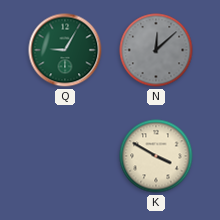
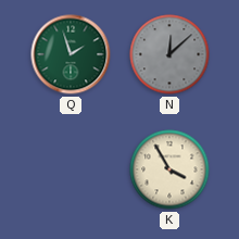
Q: 9:05 -> 1:57 (71, 54)
K: 3:50 -> 3:55 (169, 169)
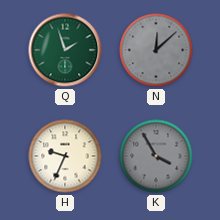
H: none -> 9:34 (65, 156)
K dial: cream -> grey (156, 156)
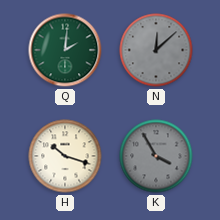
Q: 1:57 -> 2:01 (65, 50)
H: 9:34 -> 10:18 (65, 156)
